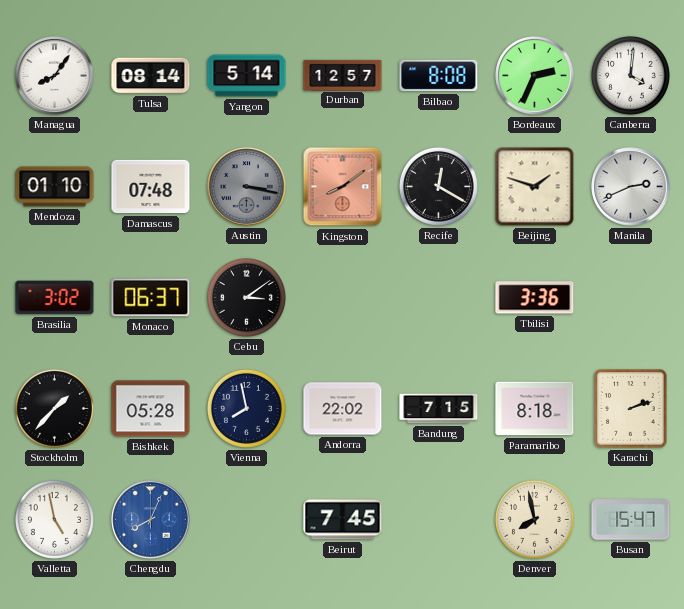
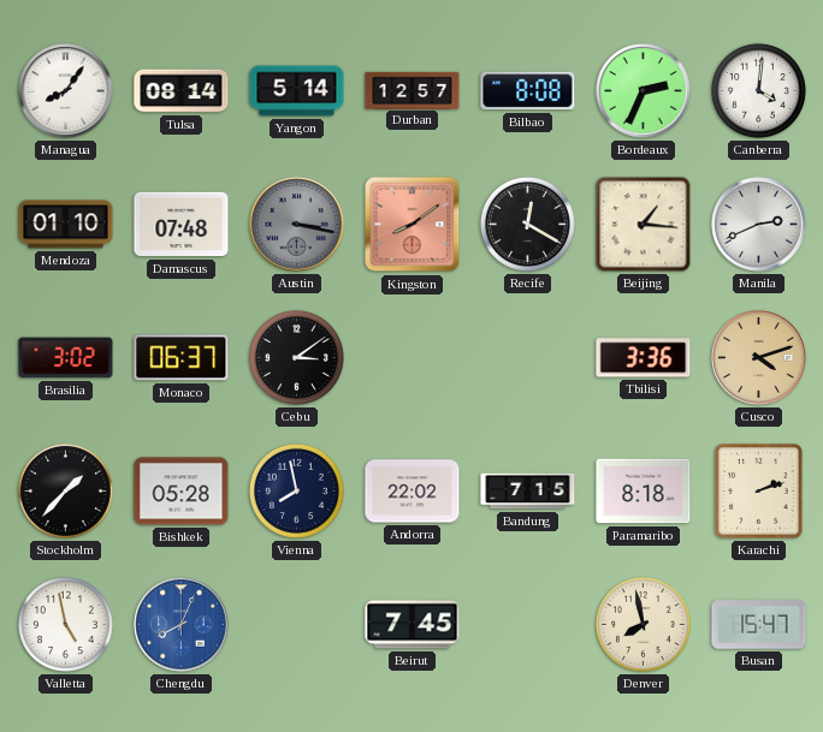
Beijing: 1:48 -> 1:16 (644, 225)
Cusco: none -> 4:12 (759, 358)
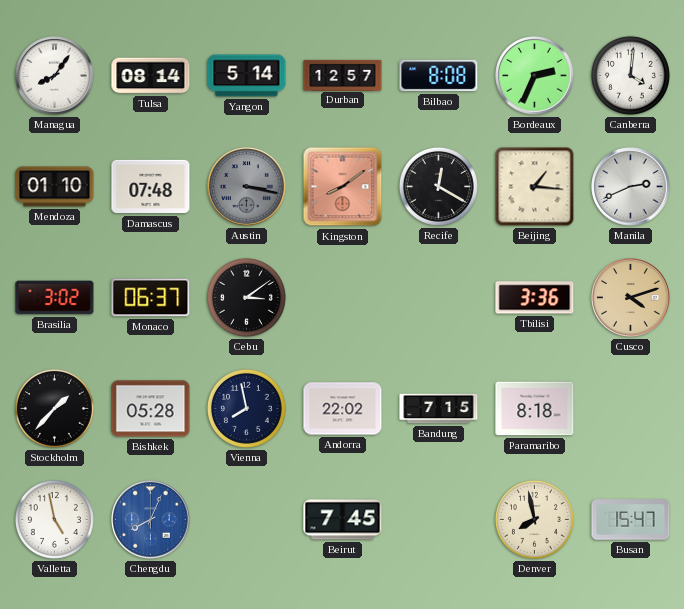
Karachi: 2:12 -> none (759, 492)
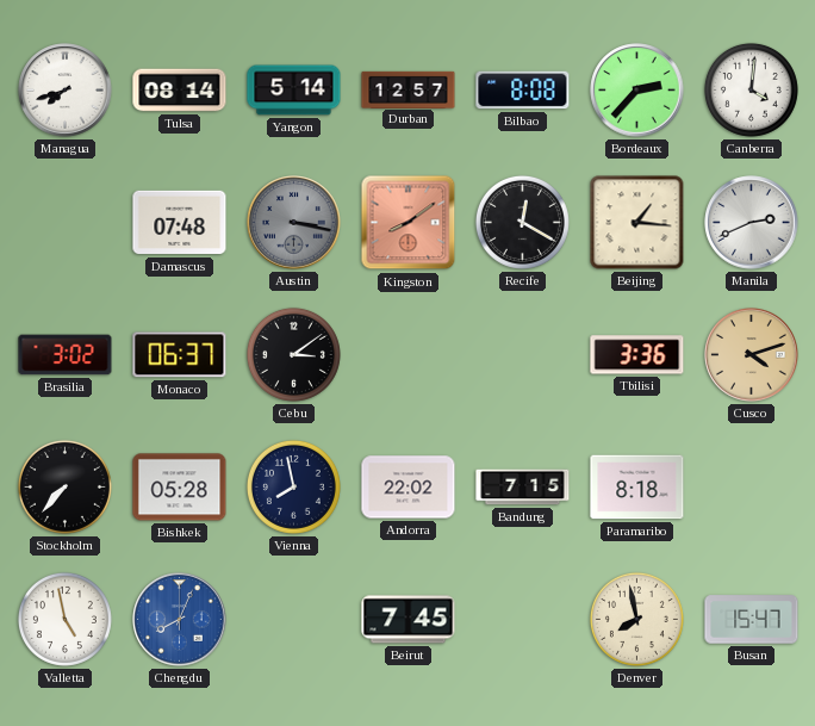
Managua: 8:06 -> 7:42 (66, 91)
Bordeaux: 2:34 -> 2:37 (637, 91)
Mendoza: 01:10 -> none (55, 187)
Stockholm: 1:37 -> 7:37 (64, 486)
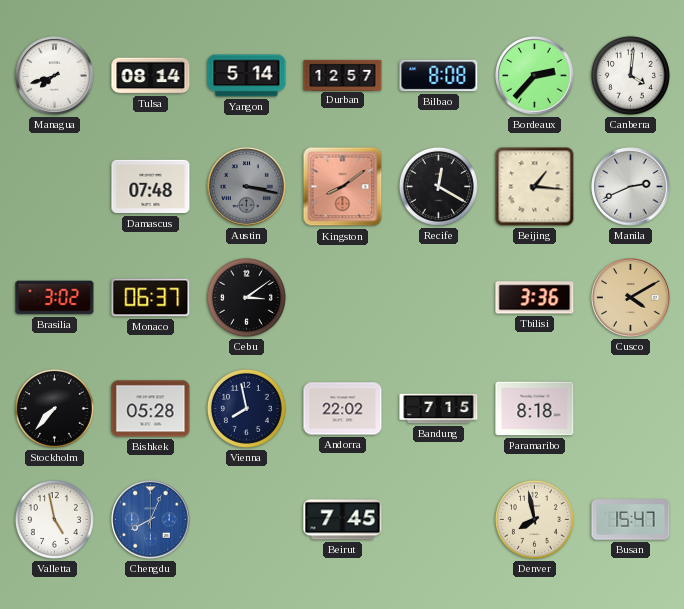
Cusco: 4:12 -> 4:10 (631, 298)
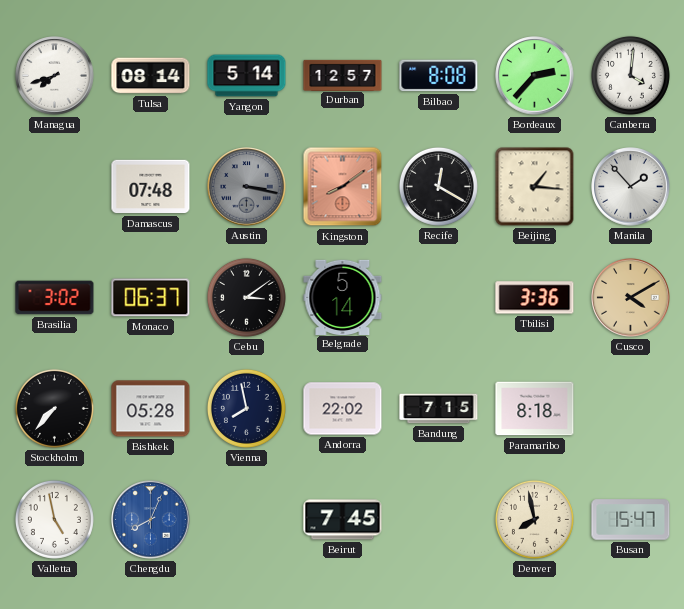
Manila: 2:41 -> 1:53 (631, 187)
Belgrade: none -> 5:14 (343, 297)
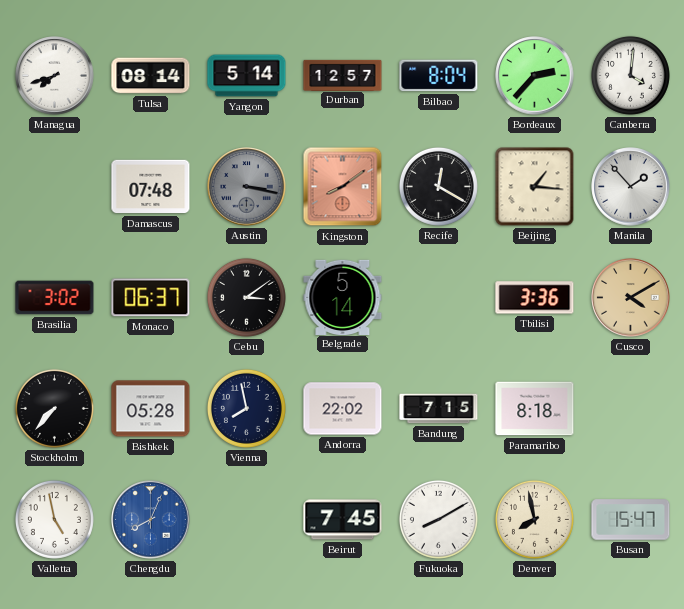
Bilbao: 8:08 -> 8:04 (439, 76)
Fukuoka: none -> 8:10 (438, 519)
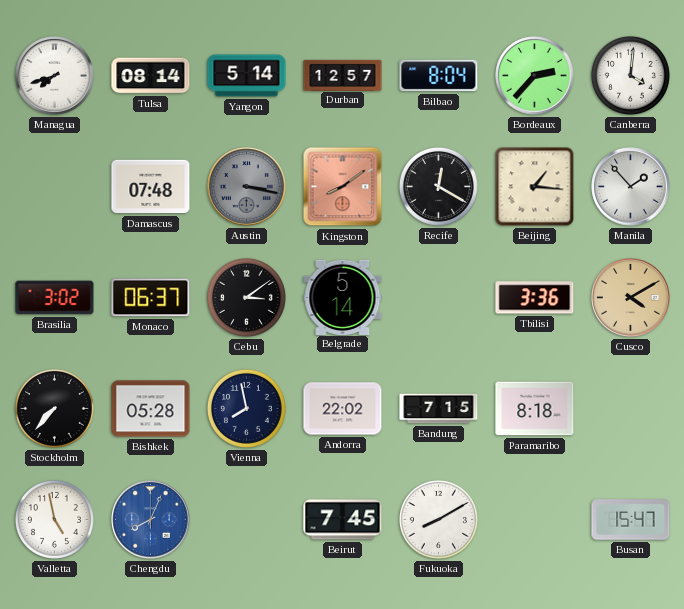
Denver: 7:58 -> none (534, 519)
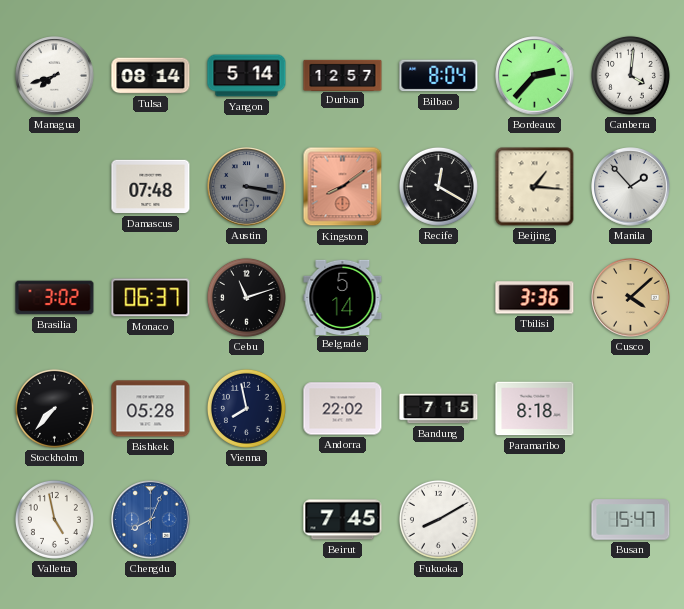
Cebu: 3:09 -> 11:12 (246, 297)
Cusco: 4:10 -> 4:08 (631, 298)
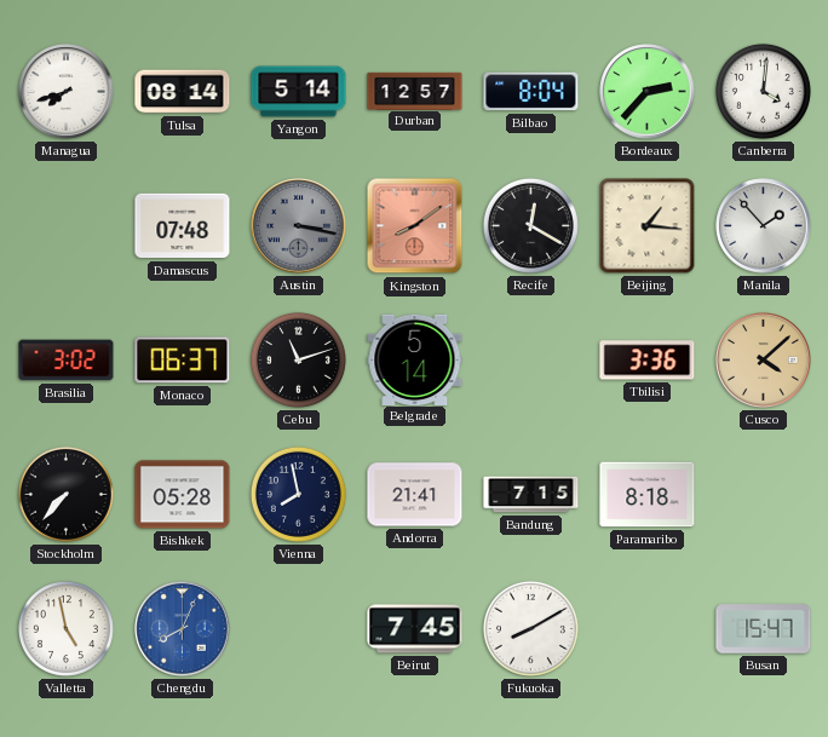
Andorra: 22:02 -> 21:41 (415, 495)
